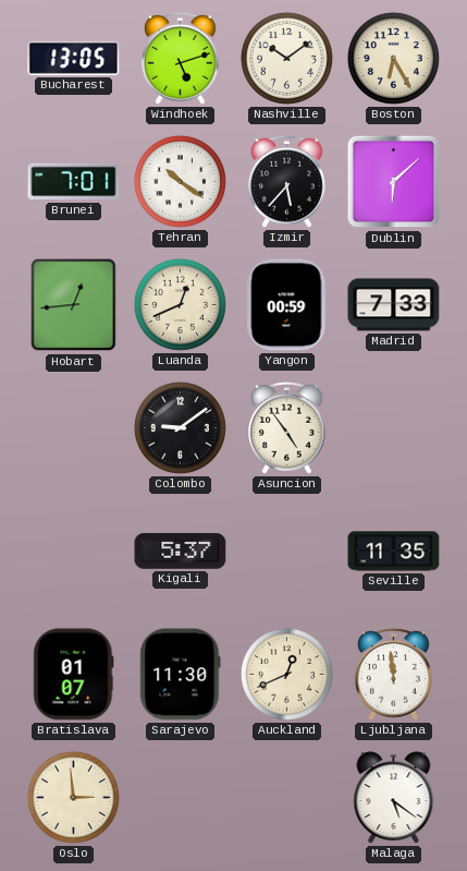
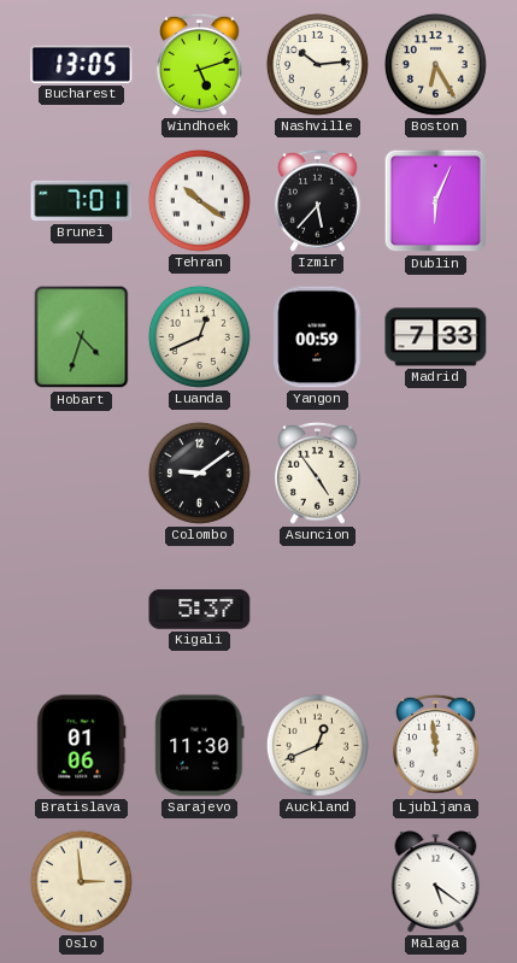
Nashville: 10:09 -> 10:14 (317, 64)
Dublin: 6:08 -> 6:04 (436, 201)
Hobart: 12:44 -> 4:33 (82, 337)
Seville: 11:35 -> none (394, 552)
Bratislava: 01:07 -> 01:06 (82, 746)
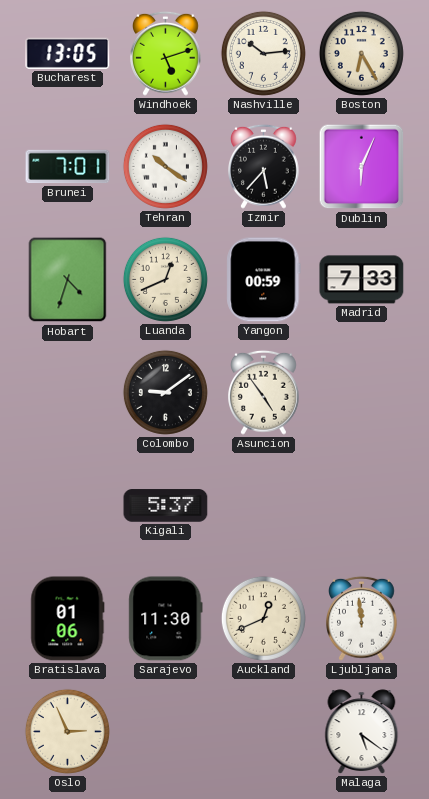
Oslo: 2:59 -> 2:56 (67, 731)
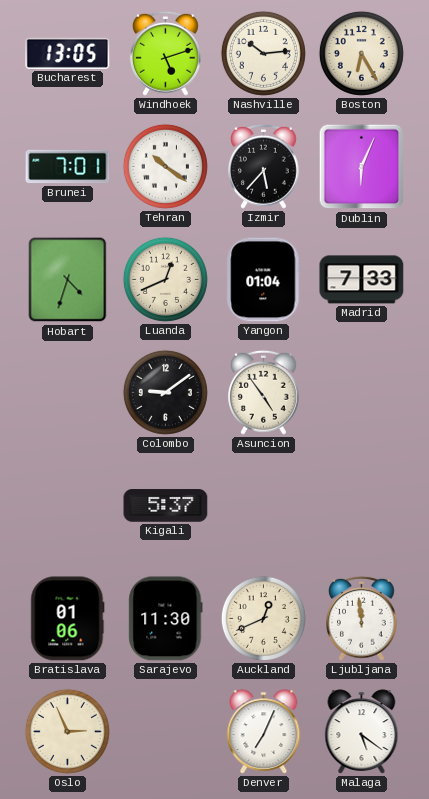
Yangon: 00:59 -> 01:04 (264, 280)
Denver: none -> 7:04 (264, 732)
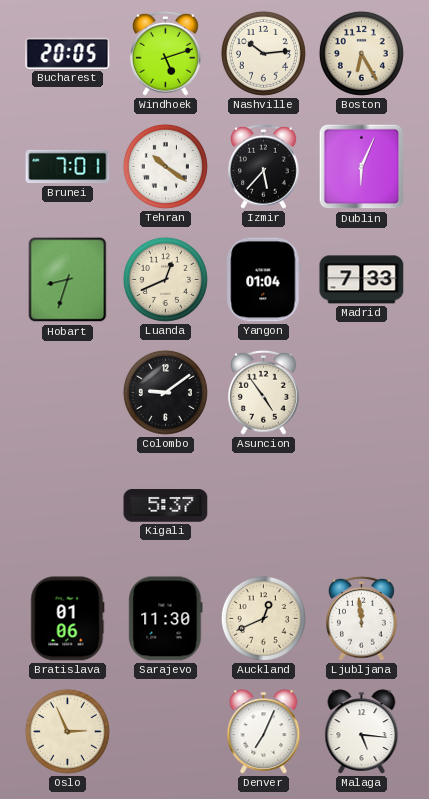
Bucharest: 13:05 -> 20:05 (68, 53)
Hobart: 4:33 -> 8:33 (68, 280)
Malaga: 5:21 -> 5:16 (362, 732)
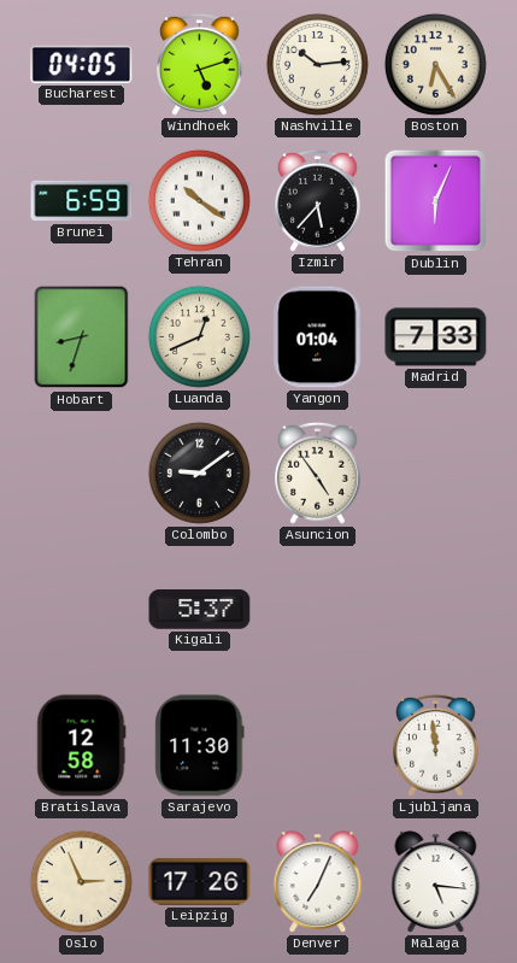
Bucharest: 20:05 -> 04:05 (82, 64)
Brunei: 7:01 -> 6:59 (82, 201)
Bratislava: 01:06 -> 12:58 (82, 746)
Auckland: 12:41 -> none (263, 618)
Leipzig: none -> 17:26 (200, 881)
